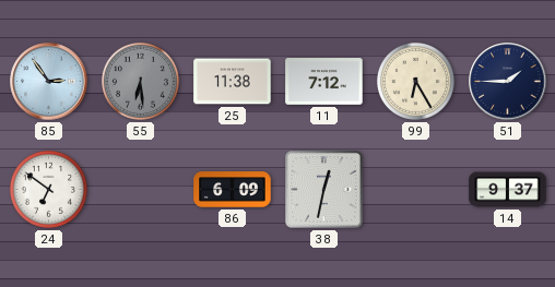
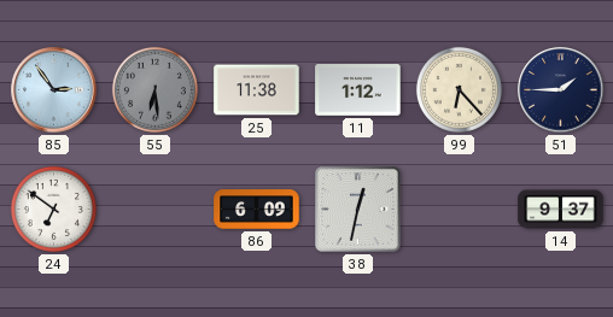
11: 7:12 -> 1:12 (358, 90)
99: 6:25 -> 6:23 (459, 89)
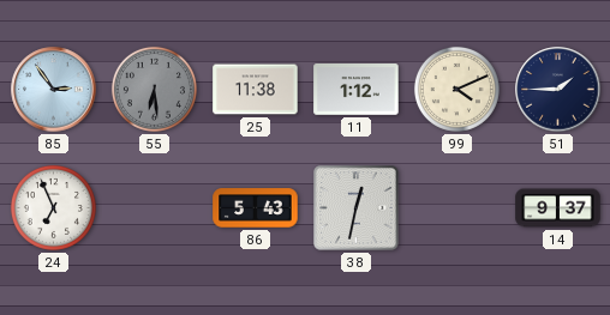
99: 6:23 -> 4:11 (456, 89)
24: 6:51 -> 6:56 (53, 207)
86: 6:09 -> 5:43 (256, 208)
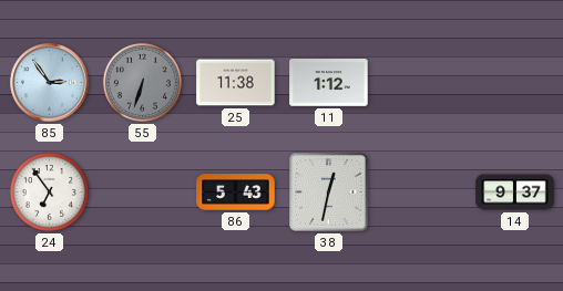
55: 6:29 -> 6:33 (142, 82)
99: 4:11 -> none (456, 89)
51: 1:45 -> none (558, 90)
24: 6:56 -> 6:54 (49, 191)
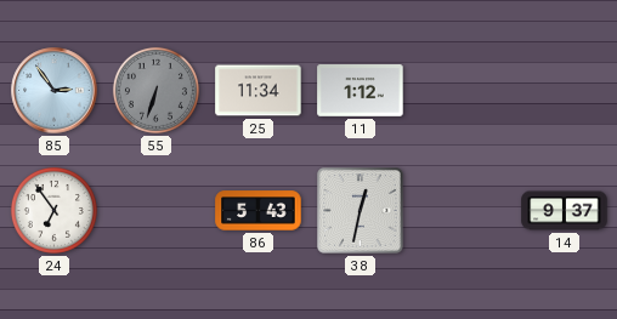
25: 11:38 -> 11:34 (259, 91)
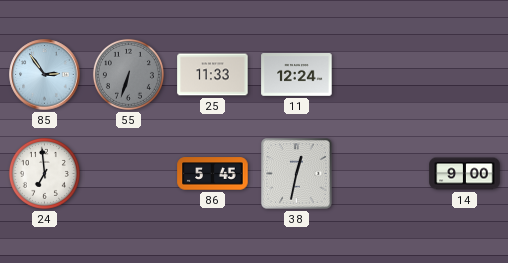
25: 11:34 -> 11:33 (213, 75)
11: 1:12 -> 12:24 (297, 75)
24: 6:54 -> 6:59 (44, 173)
86: 5:43 -> 5:45 (213, 174)
14: 9:37 -> 9:00 (465, 174)
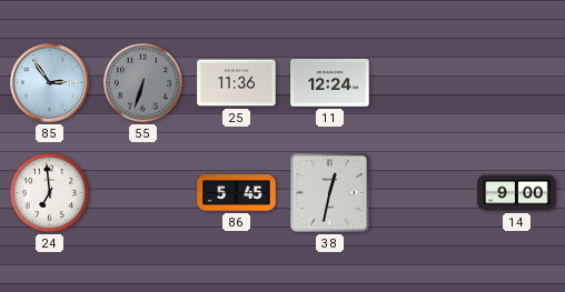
25: 11:33 -> 11:36 (237, 83)
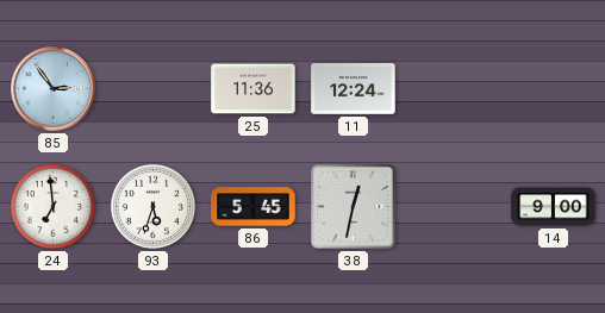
55: 6:33 -> none (142, 82)
93: none -> 5:33 (152, 206)
